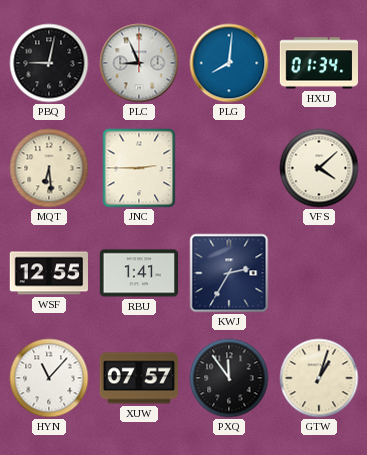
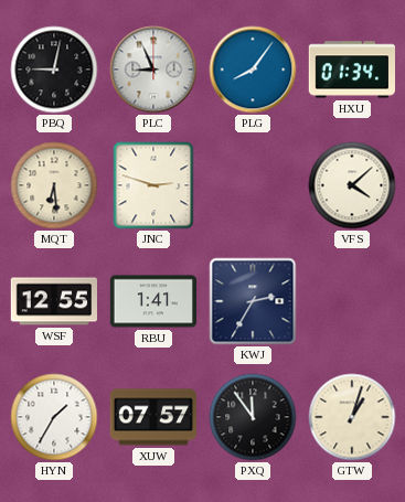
PLG: 8:01 -> 8:06 (253, 70)
JNC: 2:45 -> 2:48 (153, 185)
HYN: 11:07 -> 1:35 (54, 417)
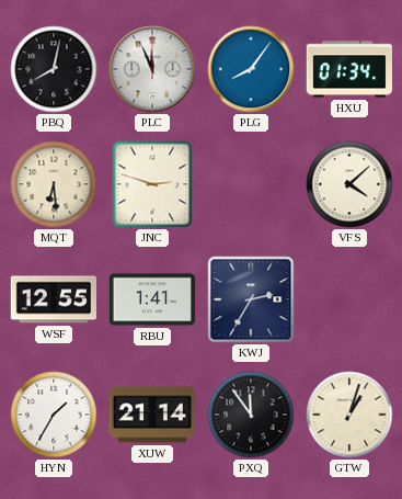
PBQ: 9:02 -> 8:02 (54, 69)
PLC: 8:56 -> 11:56 (152, 69)
XUW: 07:57 -> 21:14 (151, 415)
